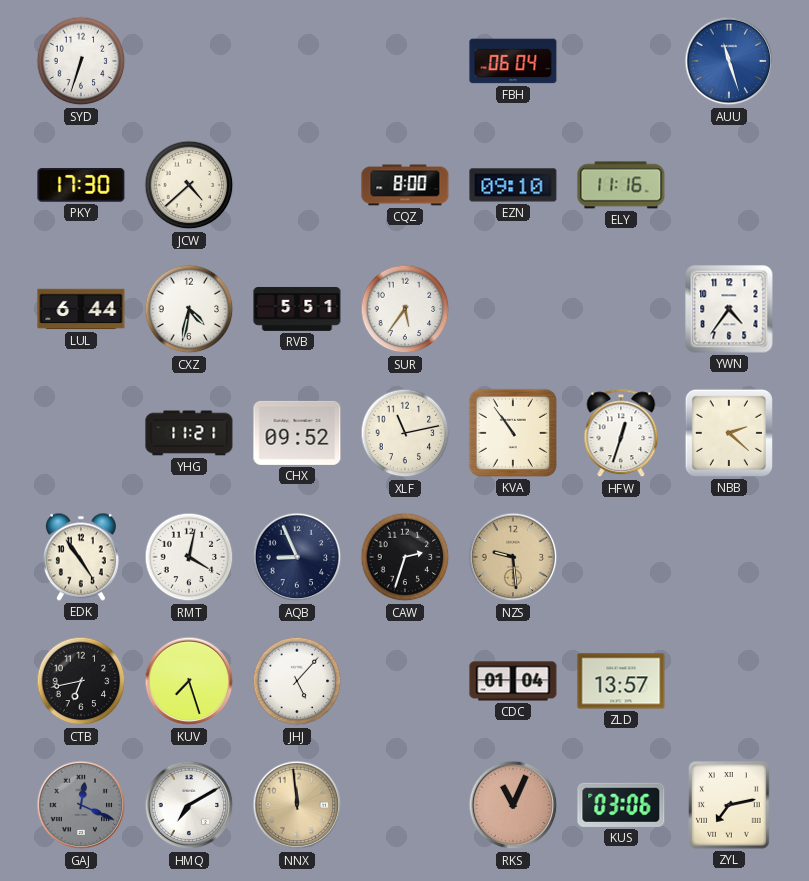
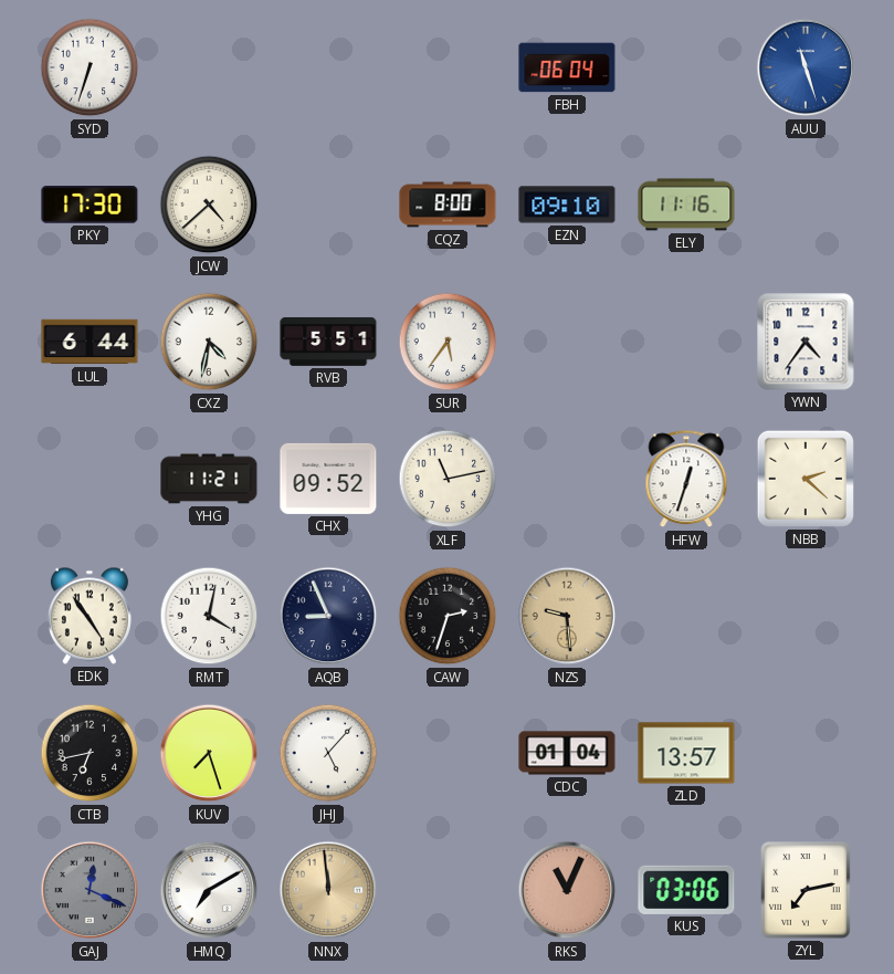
KVA: 10:54 -> none (513, 433)
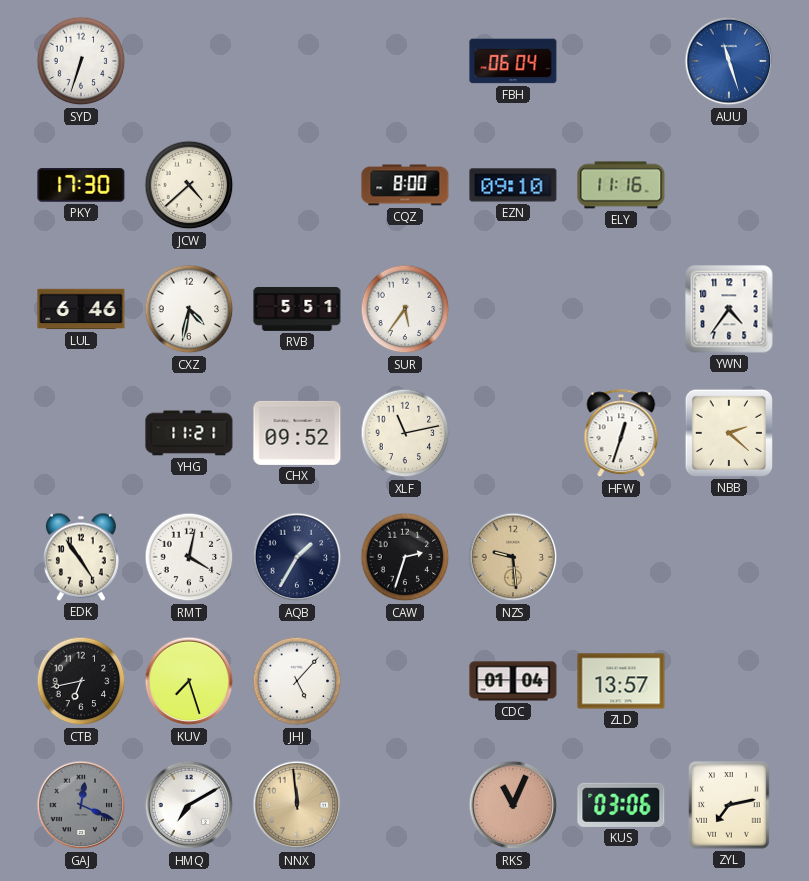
LUL: 6:44 -> 6:46 (81, 309)
AQB: 8:56 -> 1:35 (297, 557)
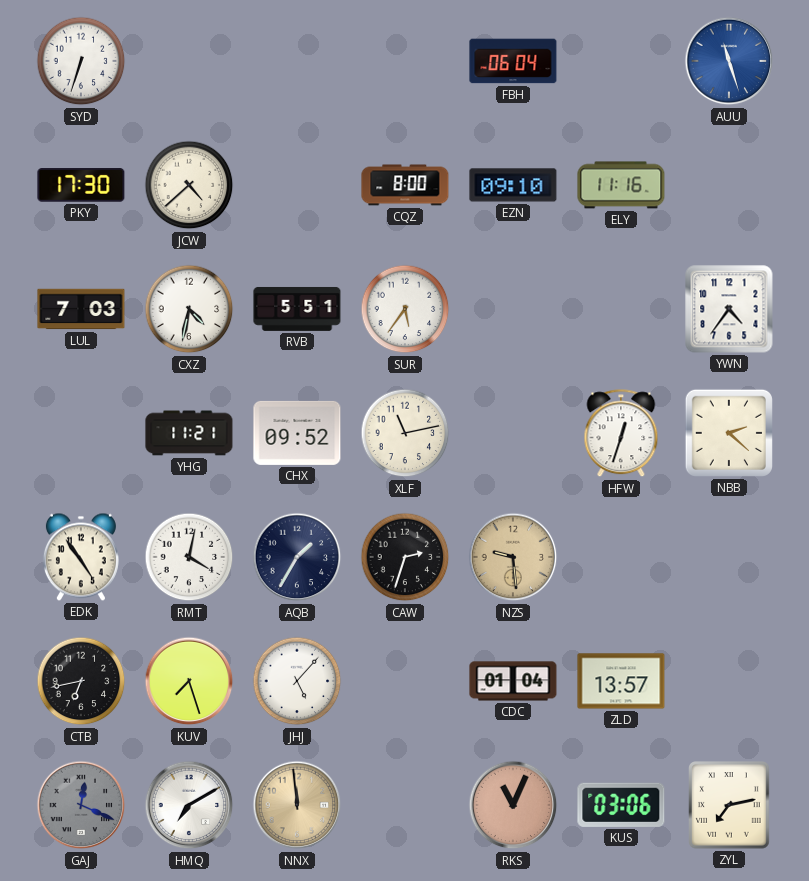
LUL: 6:46 -> 7:03 (81, 309)
